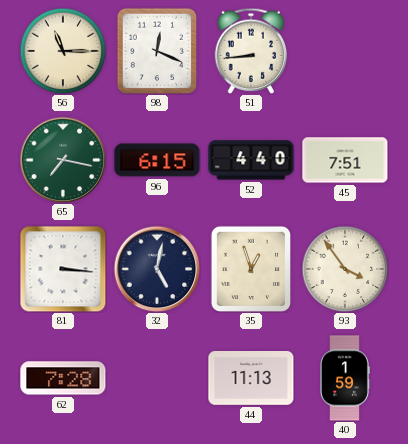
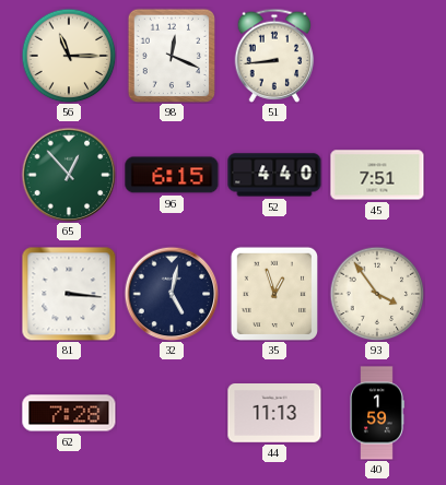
65: 7:17 -> 12:53 (69, 175)
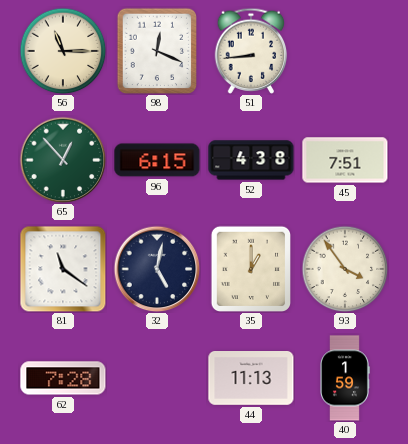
52: 4:40 -> 4:38 (251, 160)
81: 3:16 -> 11:21 (63, 269)
35: 12:57 -> 1:00 (250, 269)
